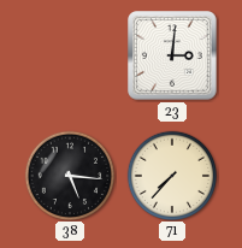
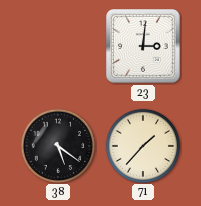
38: 5:16 -> 5:21 (57, 145)
71: 7:37 -> 1:37 (142, 145)
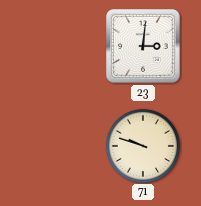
38: 5:21 -> none (57, 145)
71: 1:37 -> 9:48 (142, 145)
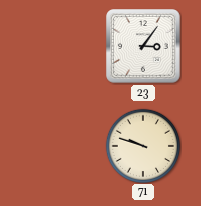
23: 3:01 -> 3:06 (143, 46)
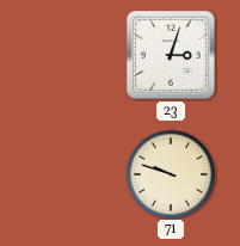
23: 3:06 -> 3:03 (171, 55)
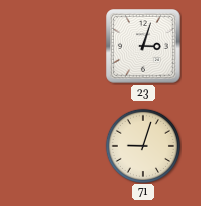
71: 9:48 -> 9:03 (142, 145)
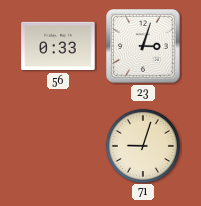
56: none -> 0:33 (58, 46)
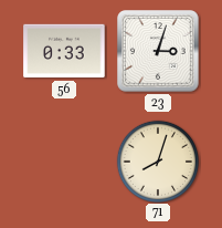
71: 9:03 -> 8:03 (157, 160)
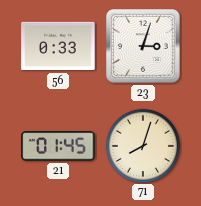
21: none -> 01:45 (58, 146)
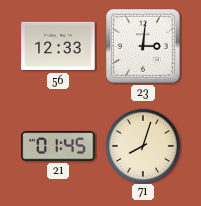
56: 0:33 -> 12:33 (58, 46)
23: 3:03 -> 3:01 (143, 46)
